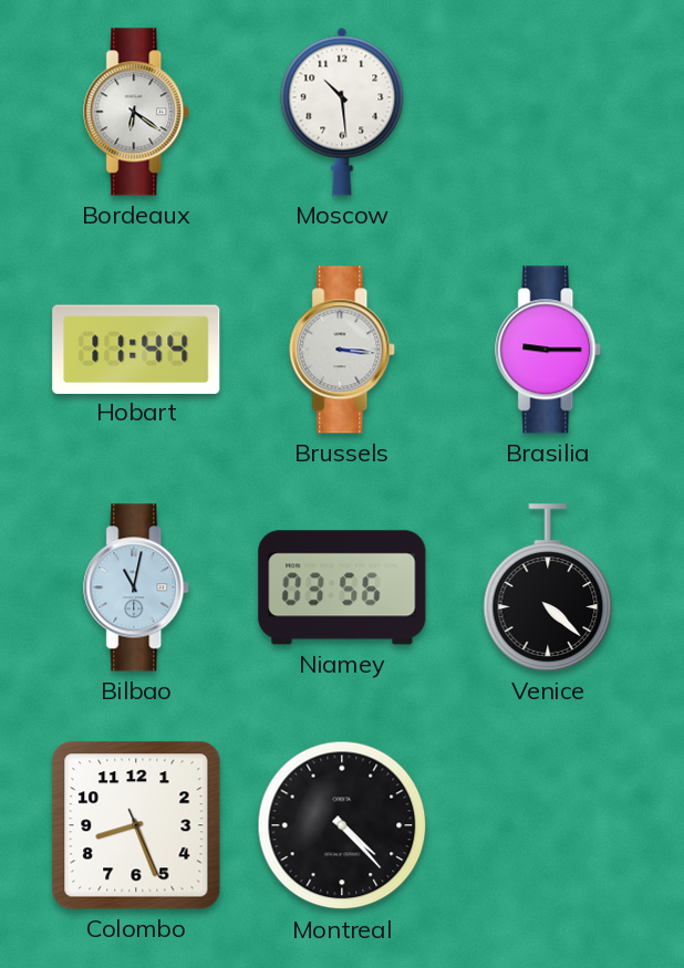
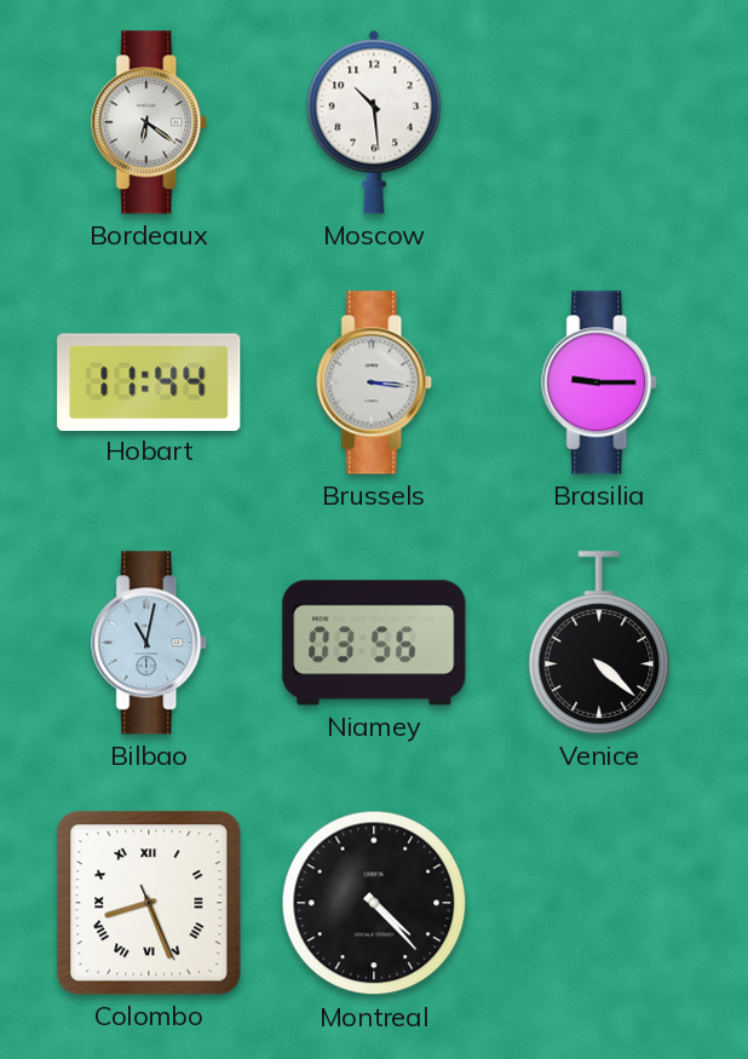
Colombo numerals: Arabic -> Roman (149, 903)
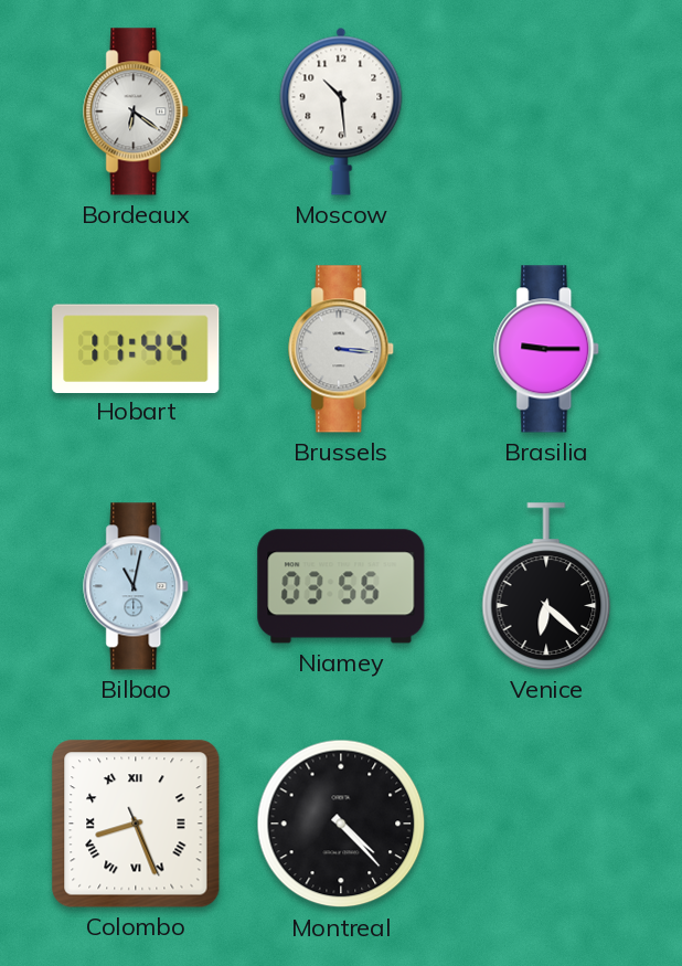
Venice: 4:22 -> 6:22 (546, 586)
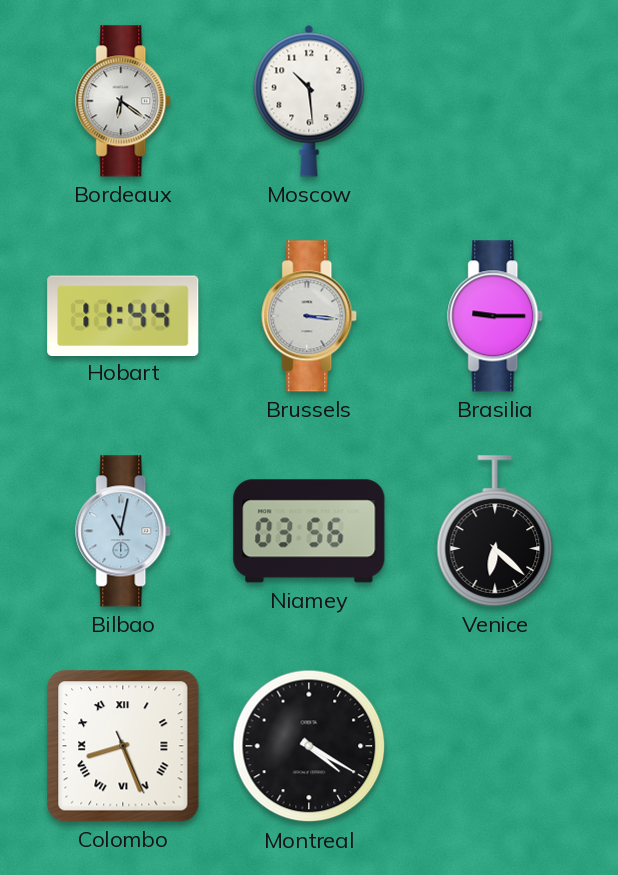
Montreal: 4:23 -> 4:20 (309, 746)
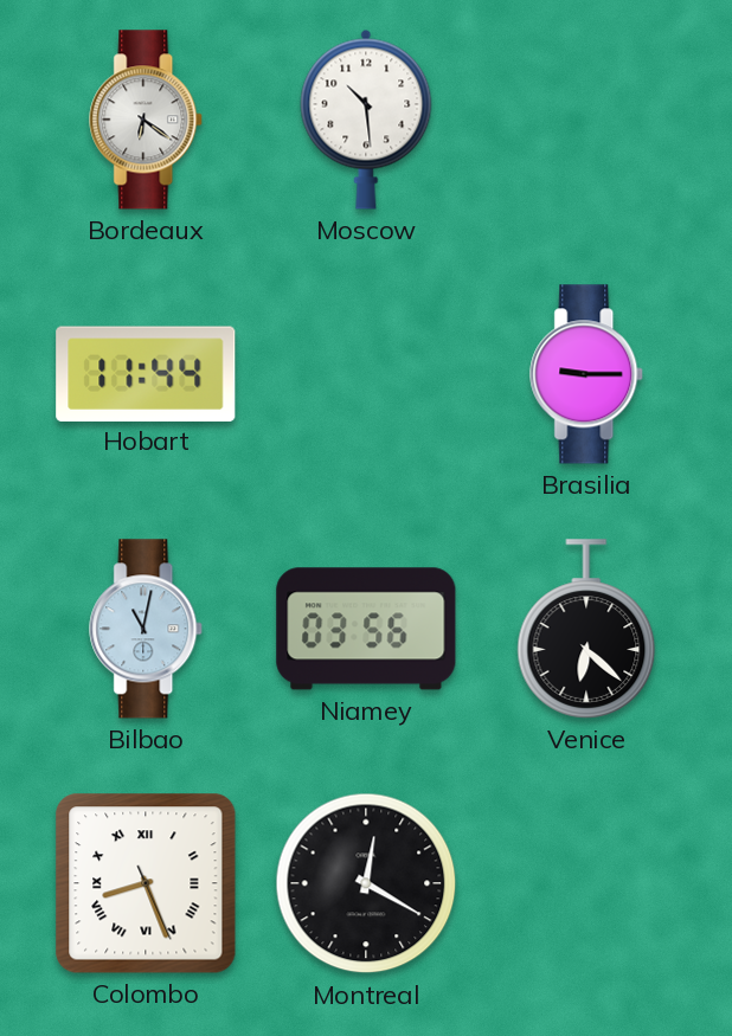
Brussels: 3:16 -> none (310, 316)
Montreal: 4:20 -> 12:20 (366, 883)
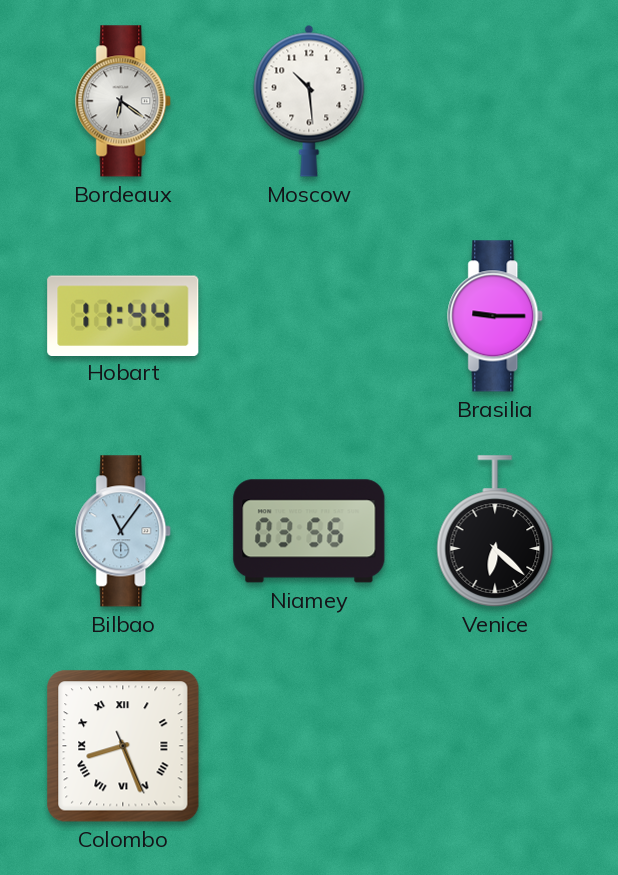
Bilbao: 11:02 -> 11:06 (124, 531)
Montreal: 12:20 -> none (366, 883)
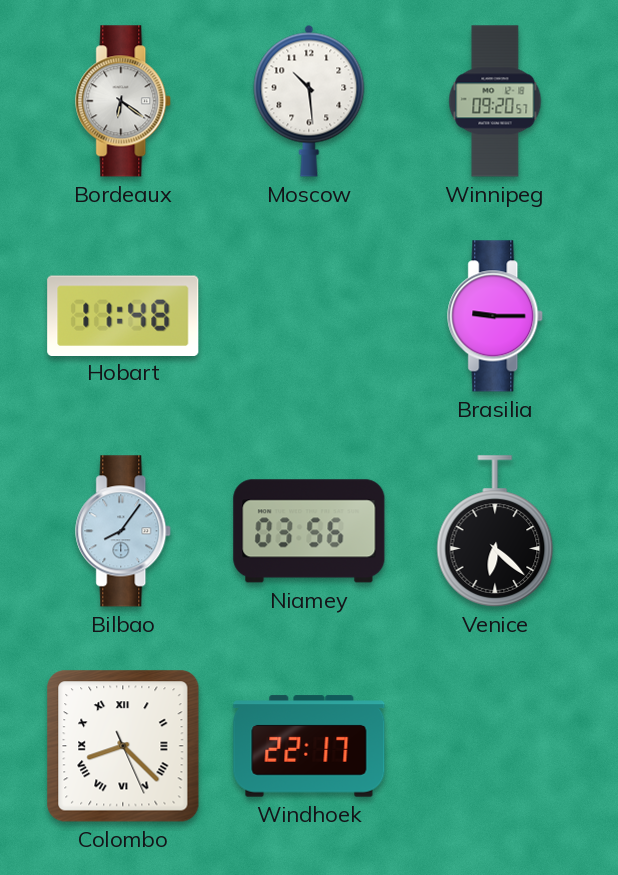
Winnipeg: none -> 09:20 (495, 101)
Hobart: 11:44 -> 11:48 (123, 315)
Bilbao: 11:06 -> 8:06 (124, 531)
Colombo: 8:26 -> 8:22 (123, 746)
Windhoek: none -> 22:17 (309, 746)
